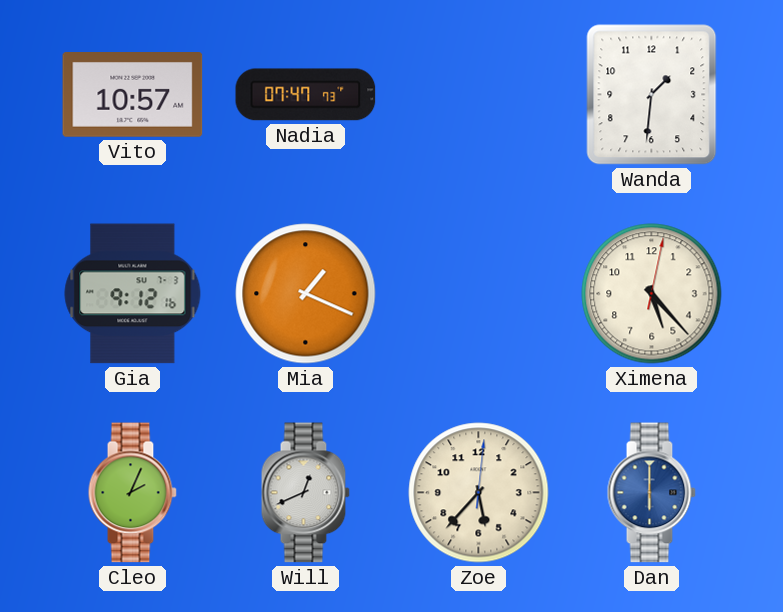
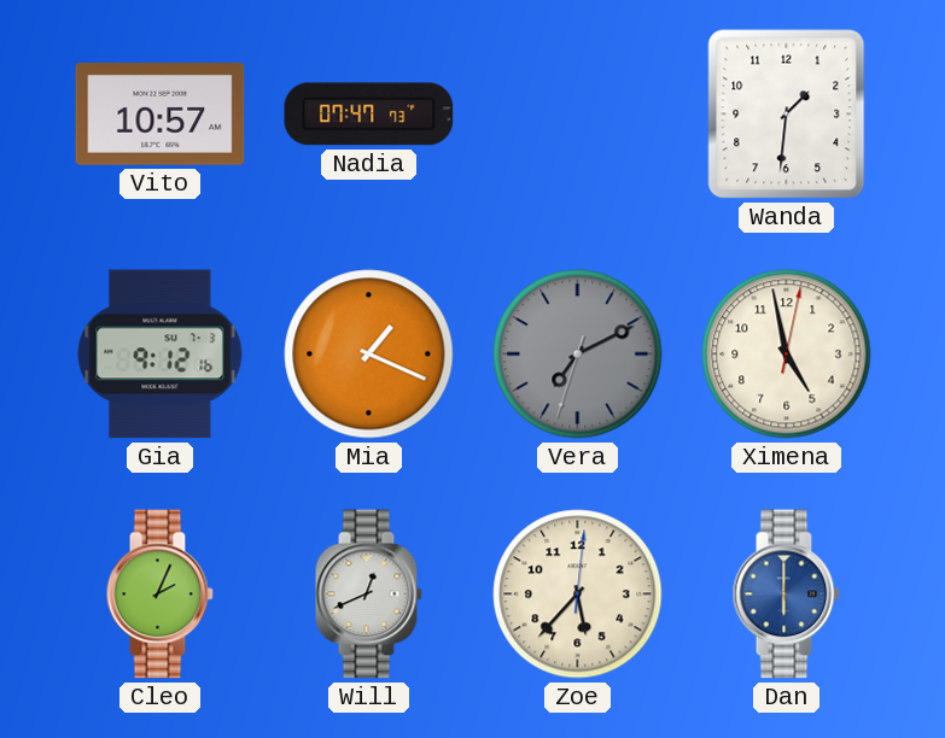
Vera: none -> 7:10 (578, 355)
Ximena: 5:23 -> 4:58 (787, 355)
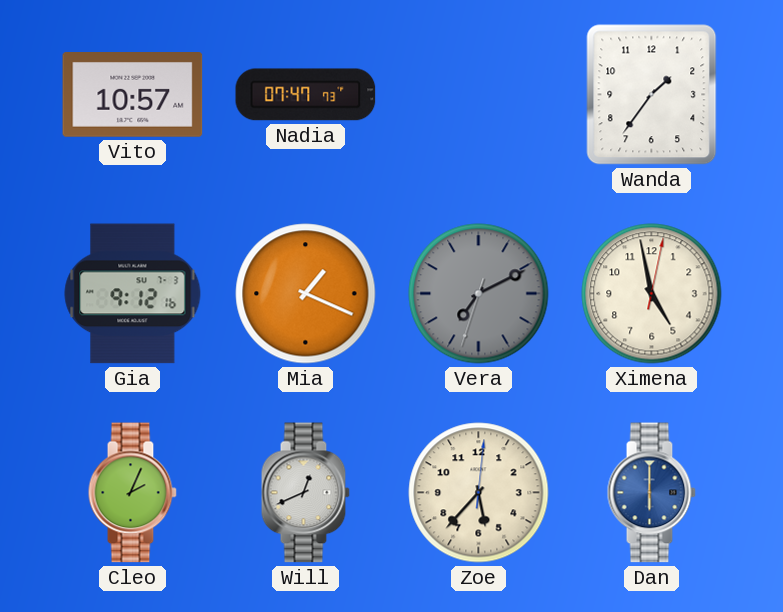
Wanda: 1:31 -> 1:36 (652, 95)
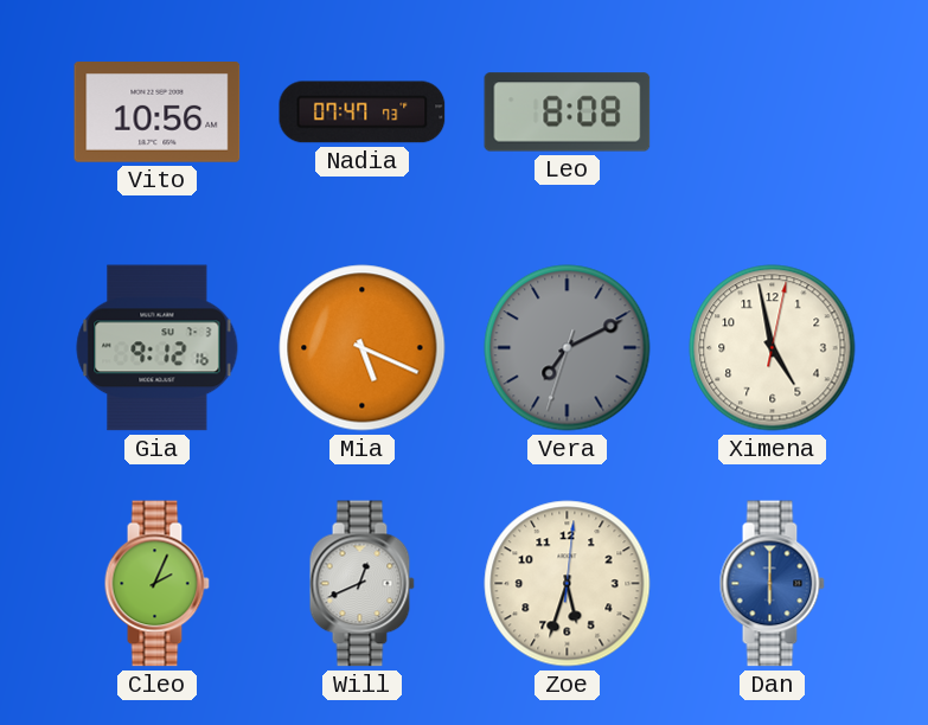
Vito: 10:57 -> 10:56 (158, 113)
Leo: none -> 8:08 (568, 113)
Wanda: 1:36 -> none (652, 95)
Mia: 1:19 -> 5:19 (363, 348)
Zoe: 5:37 -> 5:33 (568, 584)
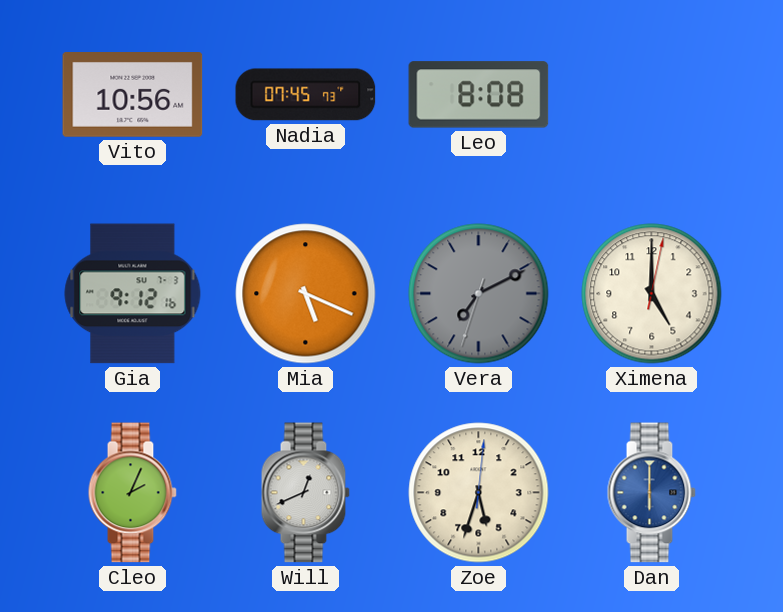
Nadia: 07:47 -> 07:45 (306, 95)
Ximena: 4:58 -> 5:00 (652, 294)
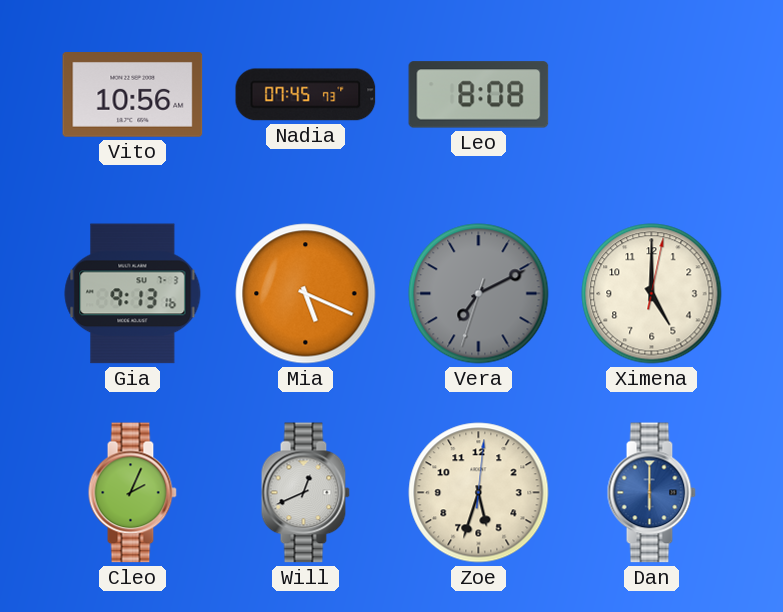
Gia: 9:12 -> 9:13 (133, 294)
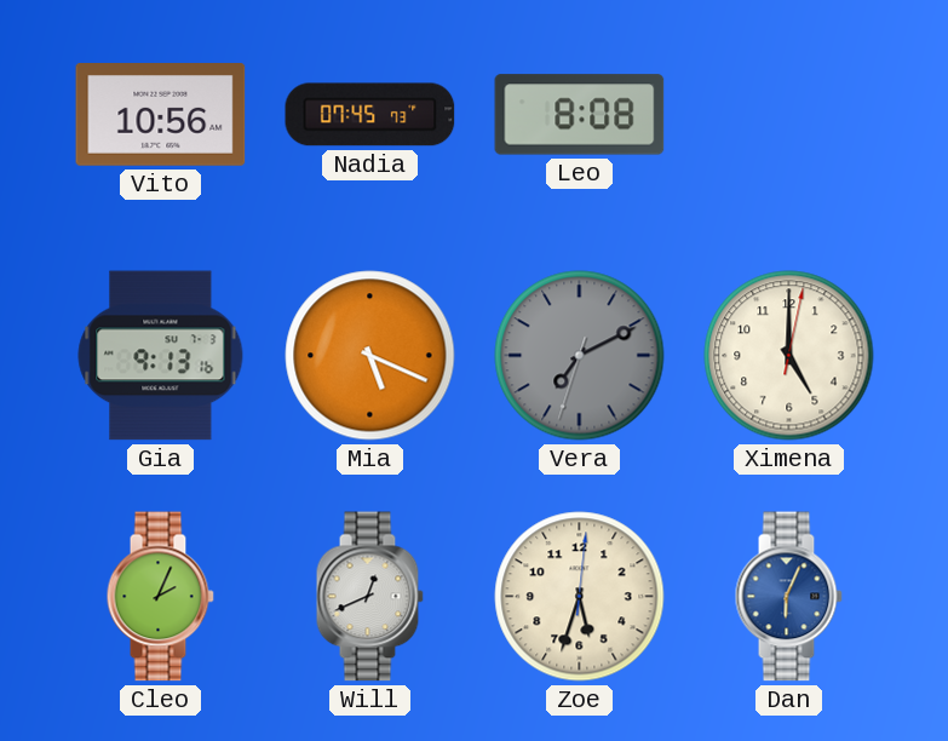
Dan: 6:00 -> 6:04 (788, 597)
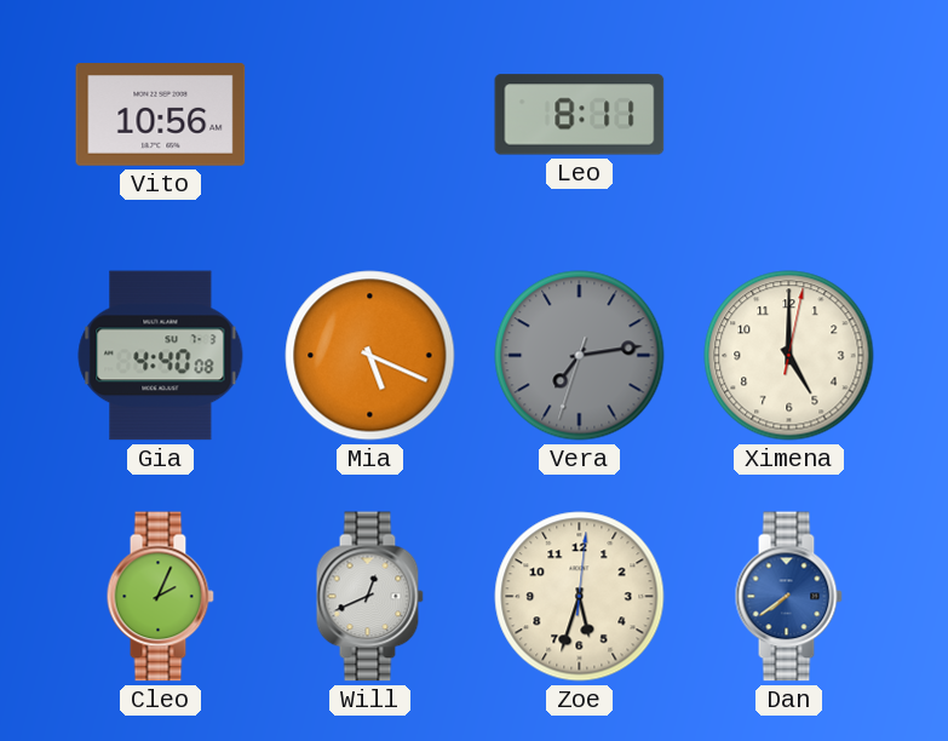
Nadia: 07:45 -> none (370, 115)
Leo: 8:08 -> 8:11 (580, 115)
Gia: 9:13 -> 4:40 (161, 356)
Vera: 7:10 -> 7:13 (580, 356)
Dan: 6:04 -> 7:39 (788, 597)
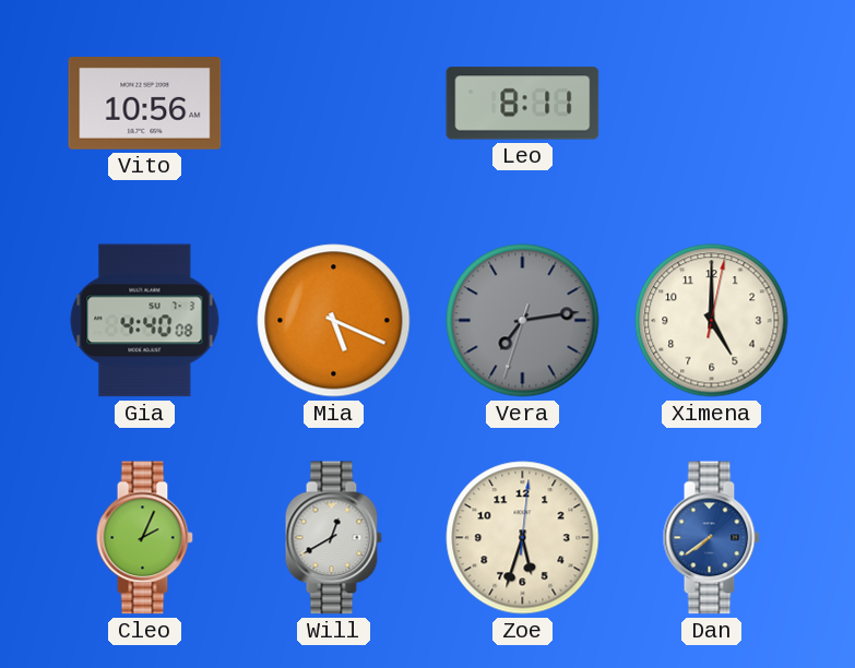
Will: 12:41 -> 12:40 (333, 538)
